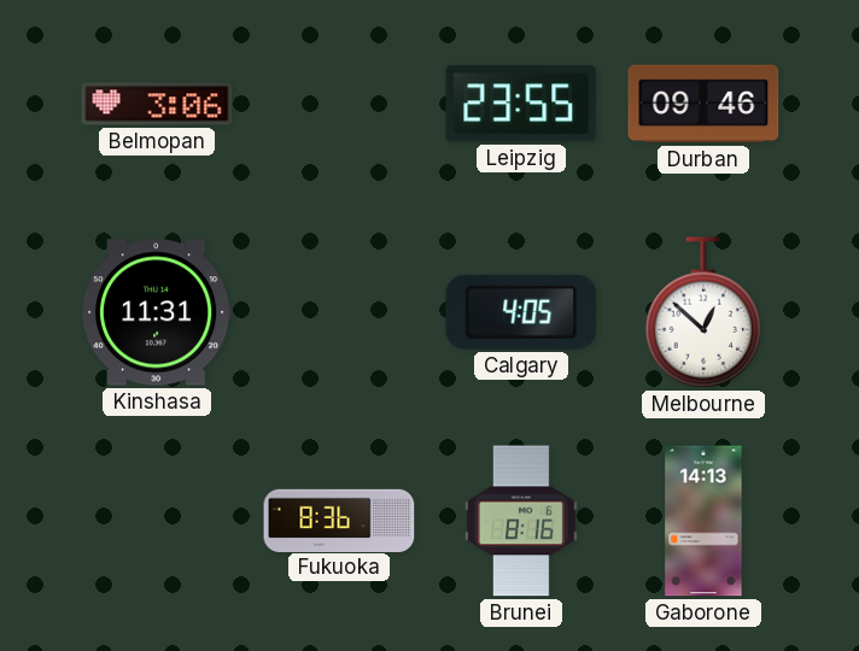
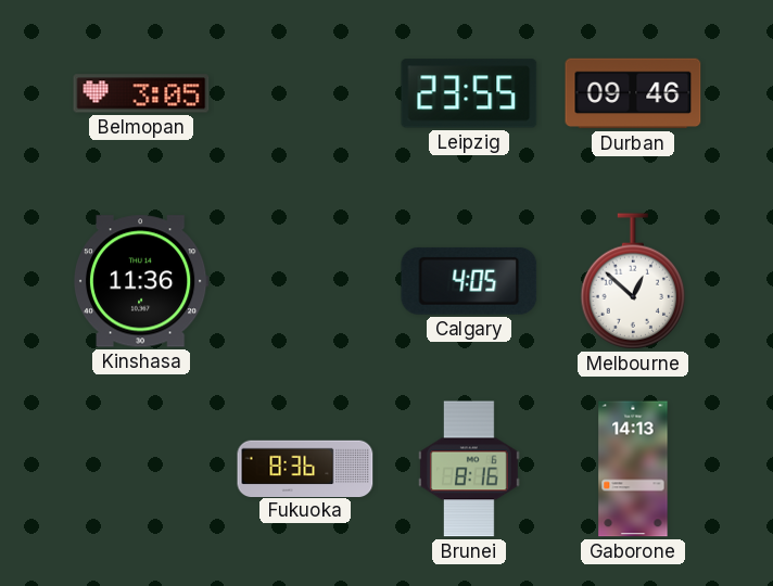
Belmopan: 3:06 -> 3:05 (141, 93)
Kinshasa: 11:31 -> 11:36 (141, 281)
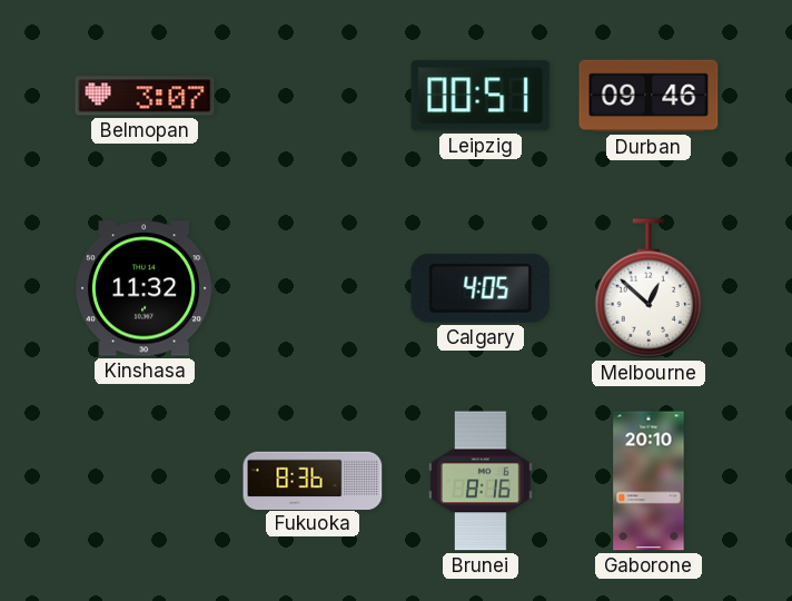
Belmopan: 3:05 -> 3:07 (145, 96)
Leipzig: 23:55 -> 00:51 (481, 96)
Kinshasa: 11:36 -> 11:32 (145, 288)
Gaborone: 14:13 -> 20:10 (649, 481)
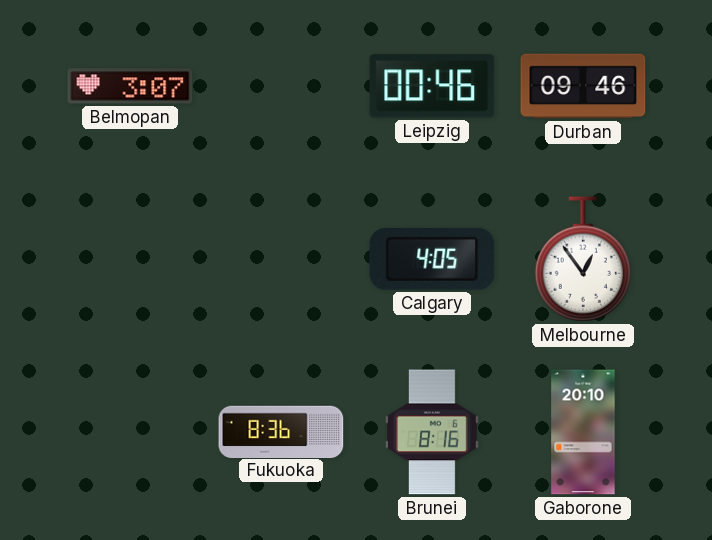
Leipzig: 00:51 -> 00:46 (432, 86)
Kinshasa: 11:32 -> none (145, 288)
Melbourne: 12:52 -> 12:54 (583, 259)
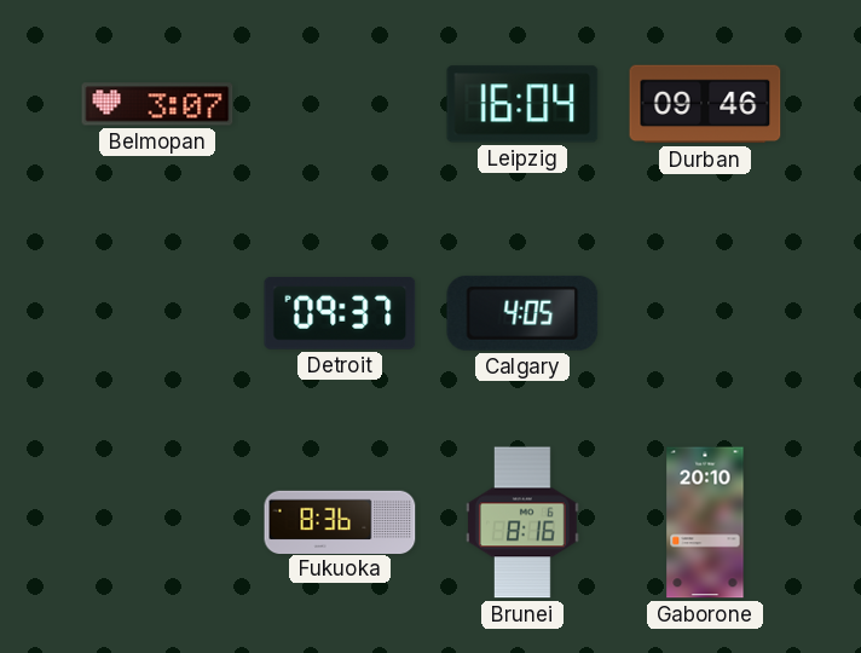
Leipzig: 00:46 -> 16:04 (522, 104)
Detroit: none -> 09:37 (340, 313)
Melbourne: 12:54 -> none (583, 259)
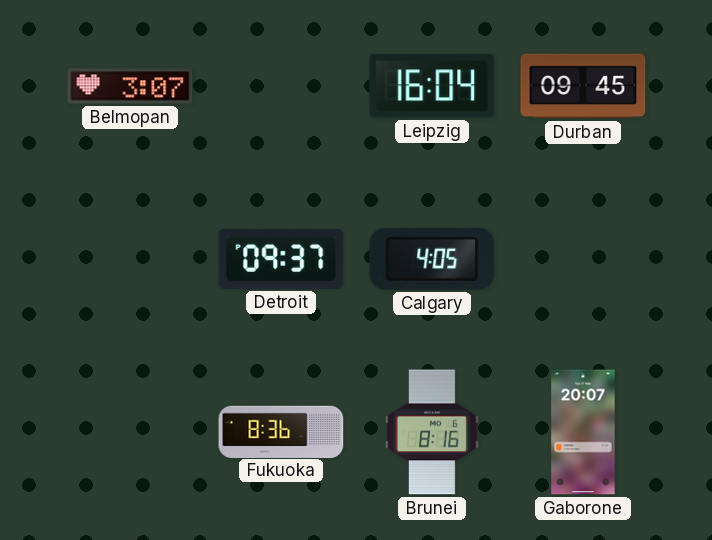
Durban: 09:46 -> 09:45 (583, 86)
Gaborone: 20:10 -> 20:07 (583, 432)
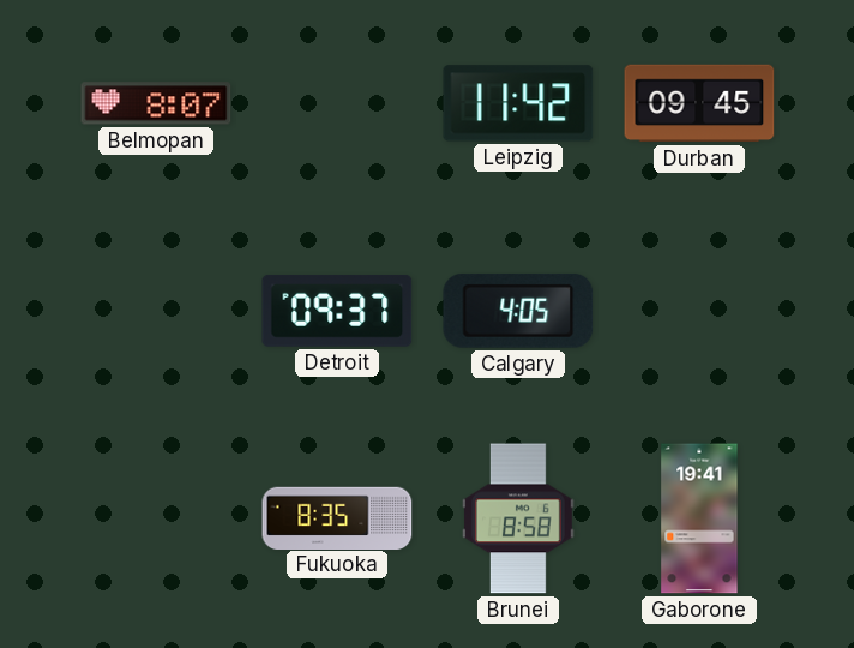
Belmopan: 3:07 -> 8:07 (156, 103)
Leipzig: 16:04 -> 11:42 (518, 103)
Fukuoka: 8:36 -> 8:35 (337, 517)
Brunei: 8:16 -> 8:58 (518, 518)
Gaborone: 20:07 -> 19:41 (699, 518)
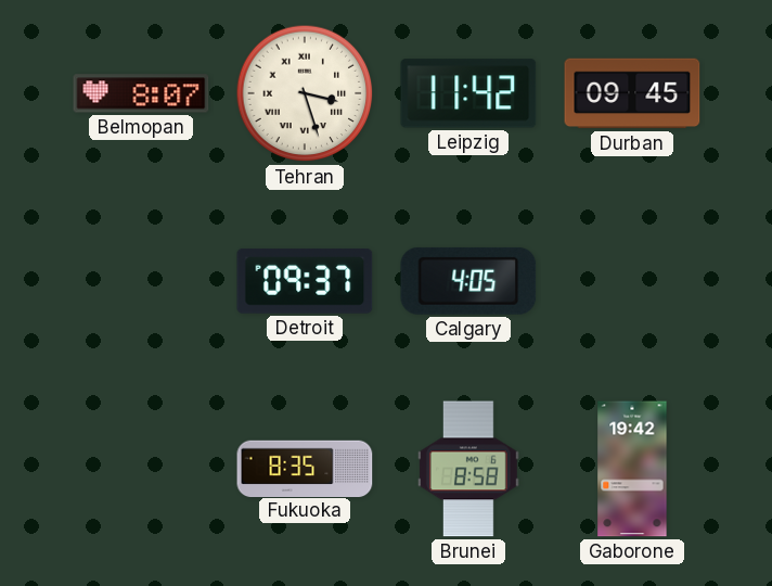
Tehran: none -> 3:27 (305, 93)
Gaborone: 19:41 -> 19:42 (632, 469)
